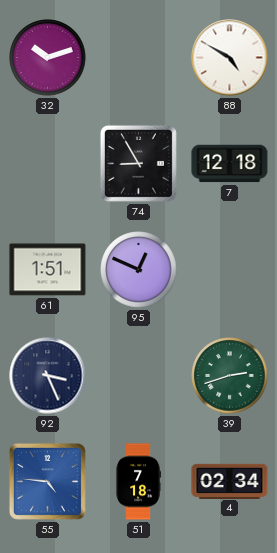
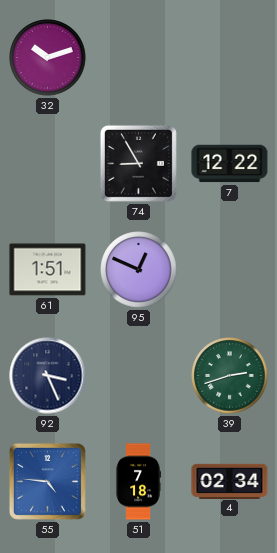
88: 4:50 -> none (230, 58)
7: 12:18 -> 12:22 (230, 164)
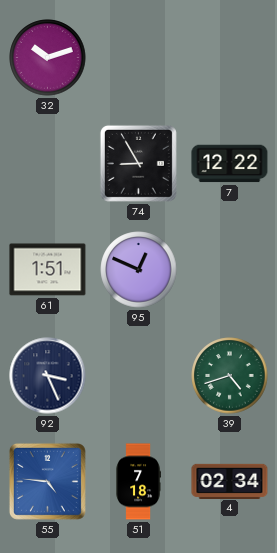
39: 2:42 -> 4:42 (230, 376)
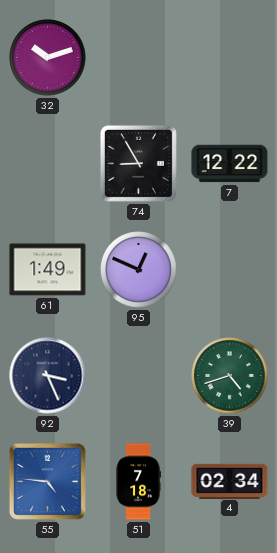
61: 1:51 -> 1:49 (48, 270)
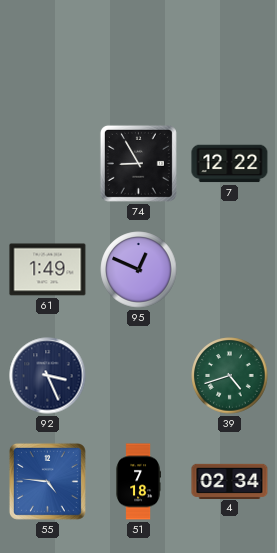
32: 10:12 -> none (48, 58)
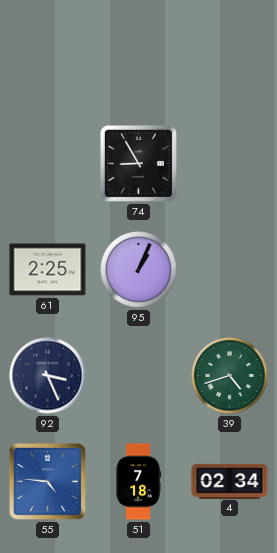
7: 12:22 -> none (230, 164)
61: 1:49 -> 2:25 (48, 270)
95: 12:49 -> 1:04 (139, 270)
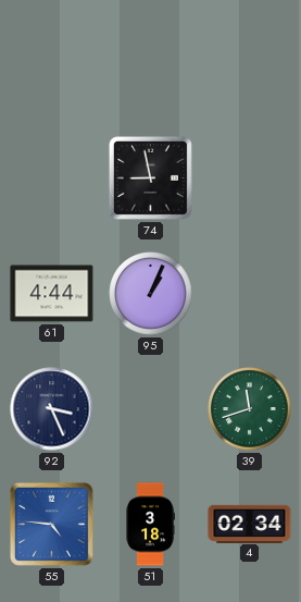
74: 8:55 -> 8:58 (150, 177)
61: 2:25 -> 4:44 (52, 294)
39: 4:42 -> 11:42 (250, 409)
51: 7:18 -> 3:18 (150, 525)
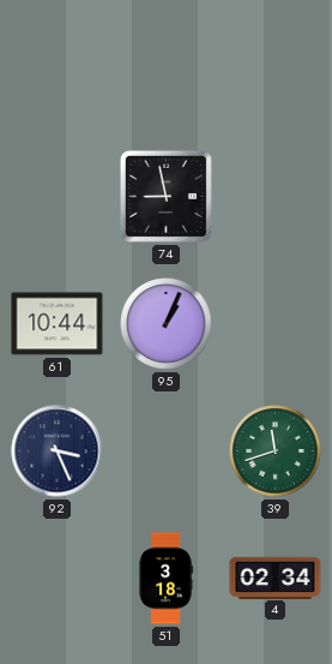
61: 4:44 -> 10:44 (58, 324)
55: 4:46 -> none (51, 524)
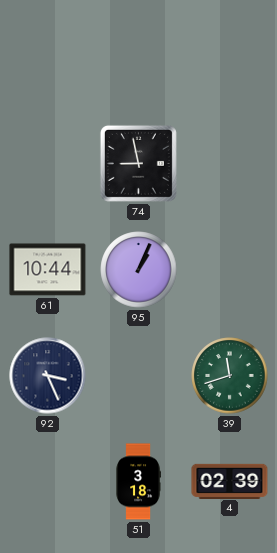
4: 02:34 -> 02:39 (230, 481)
